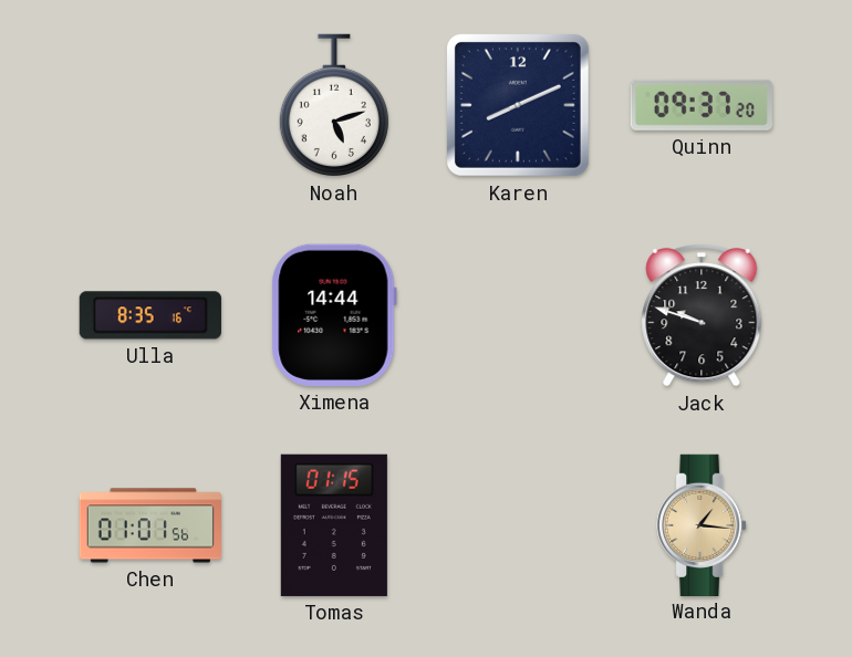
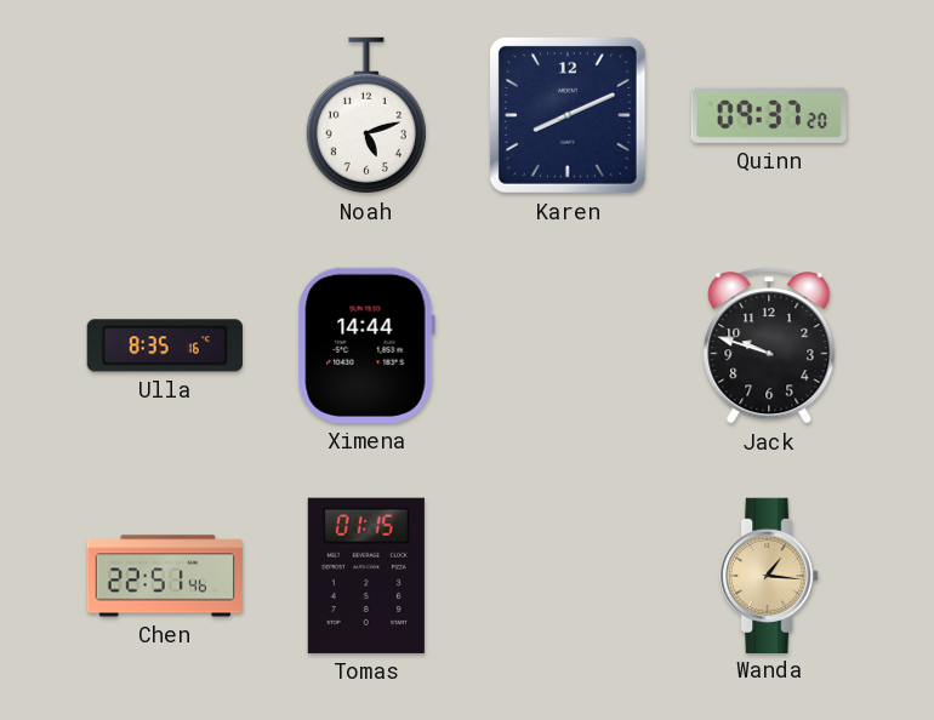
Chen: 01:01 -> 22:51 (164, 576)
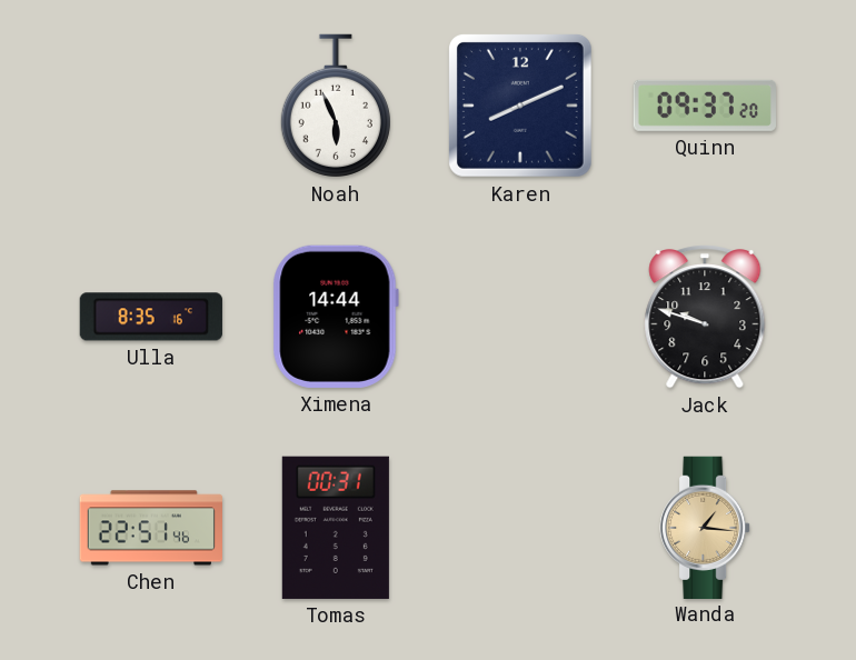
Noah: 5:12 -> 5:56 (336, 106)
Tomas: 01:15 -> 00:31 (336, 528)
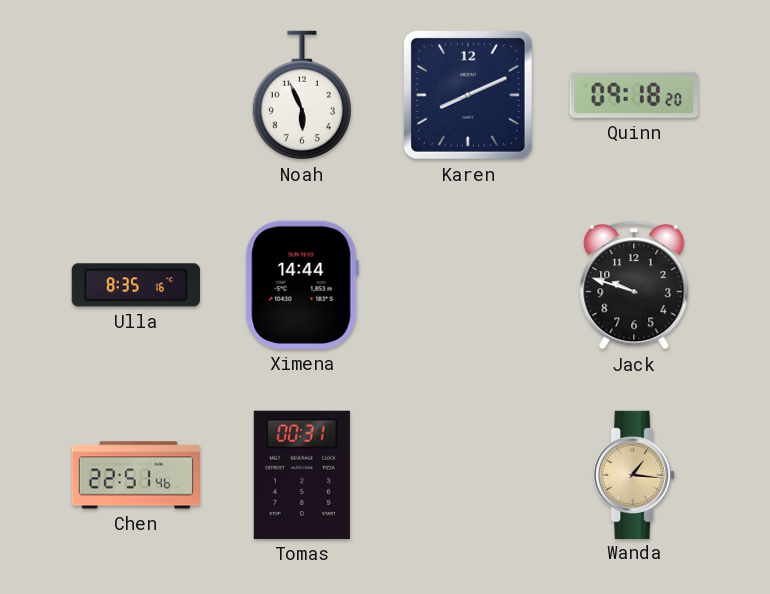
Quinn: 09:37 -> 09:18 (634, 95)
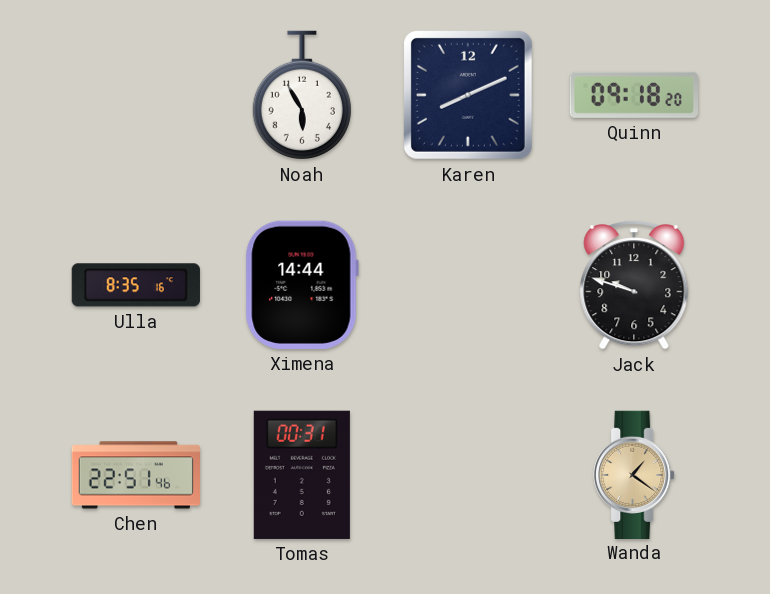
Noah: 5:56 -> 5:55 (302, 95)
Wanda: 1:16 -> 1:21 (634, 474)
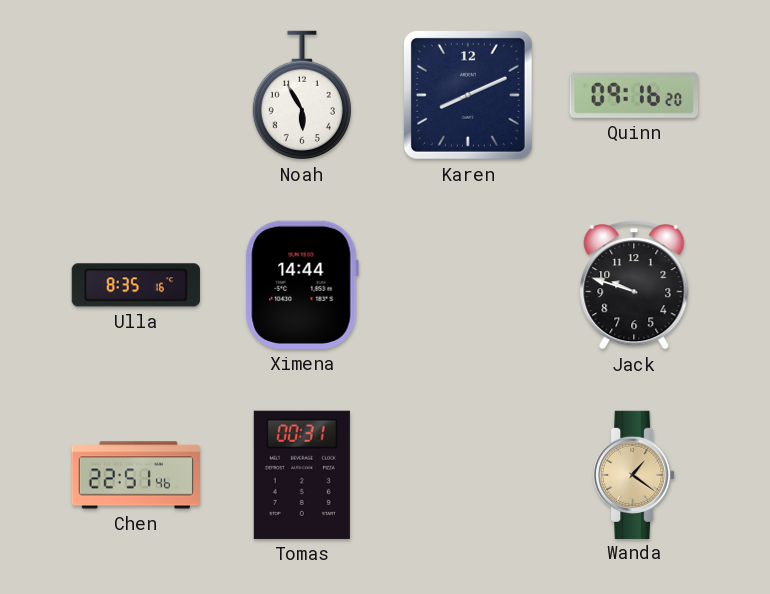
Quinn: 09:18 -> 09:16 (634, 95)
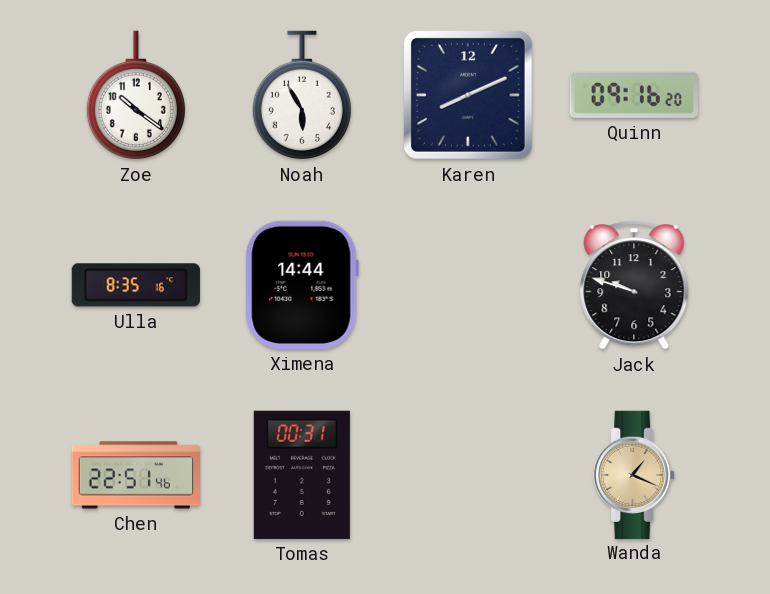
Zoe: none -> 10:21 (136, 95)
Wanda: 1:21 -> 1:19 (634, 474)
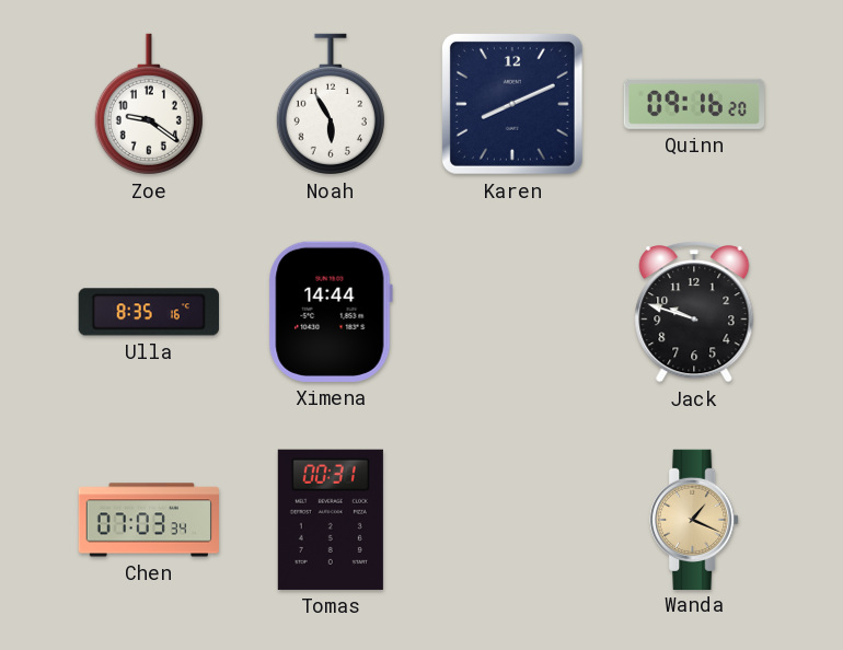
Zoe: 10:21 -> 9:21 (149, 104)
Chen: 22:51 -> 07:03 (148, 520)
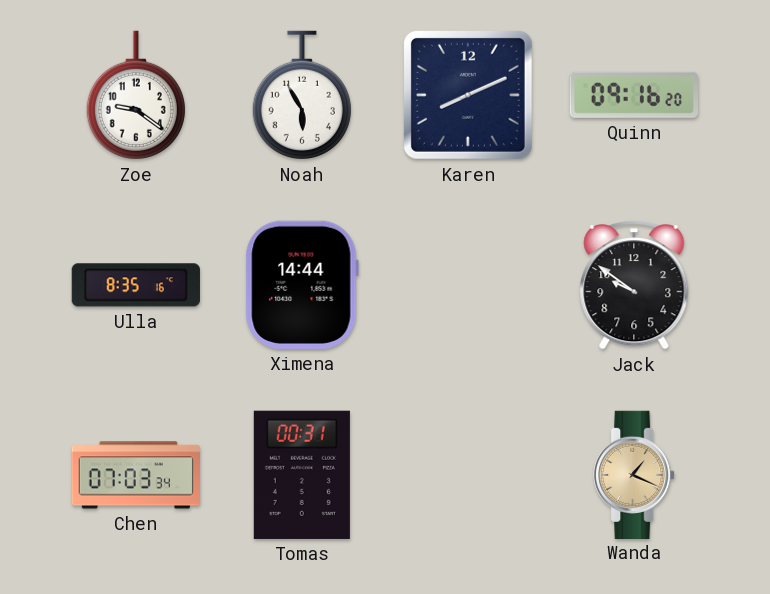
Jack: 9:48 -> 9:51 (634, 285)
